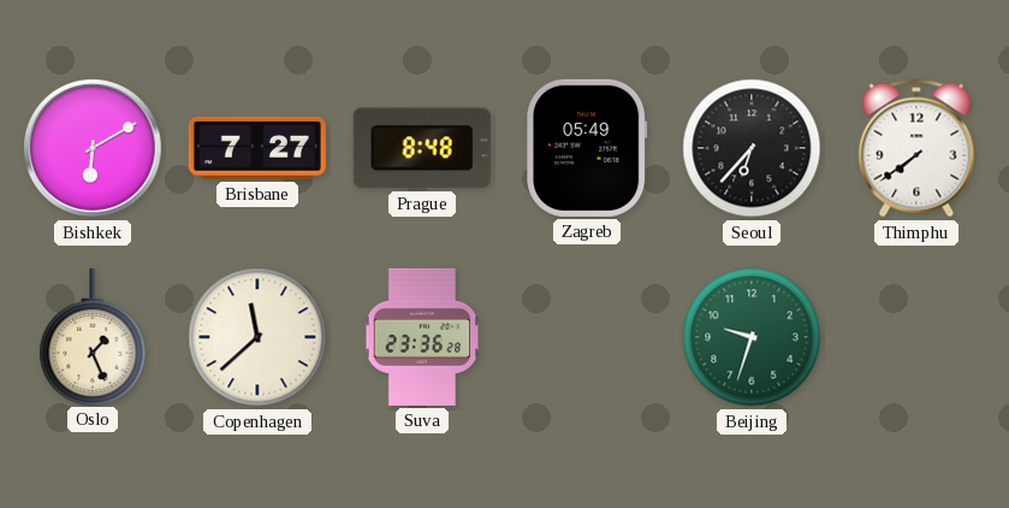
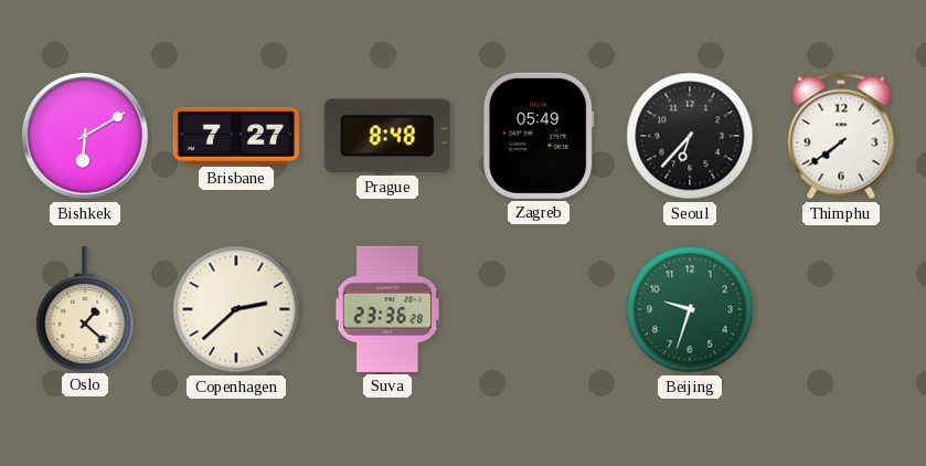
Oslo: 1:26 -> 1:22 (85, 308)
Copenhagen: 11:38 -> 2:38 (236, 309)
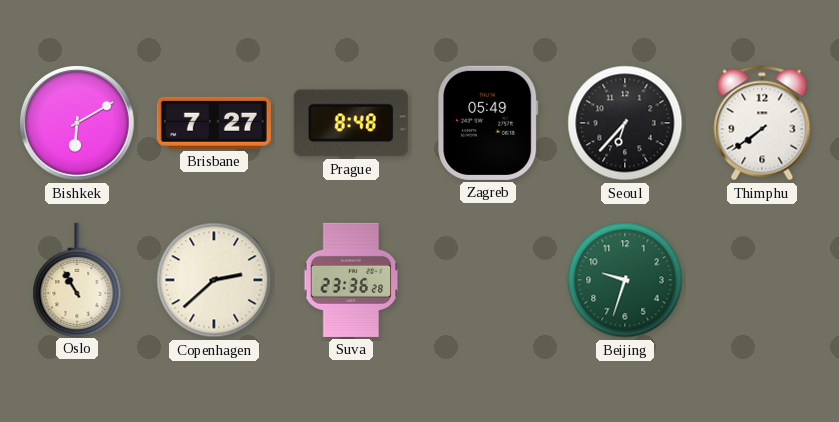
Oslo: 1:22 -> 10:55 (77, 279)
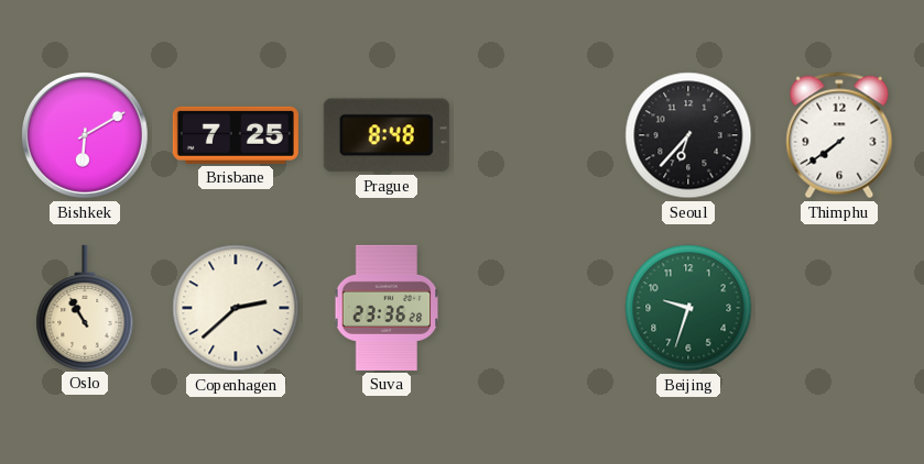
Brisbane: 7:27 -> 7:25 (236, 135)
Zagreb: 05:49 -> none (488, 123)
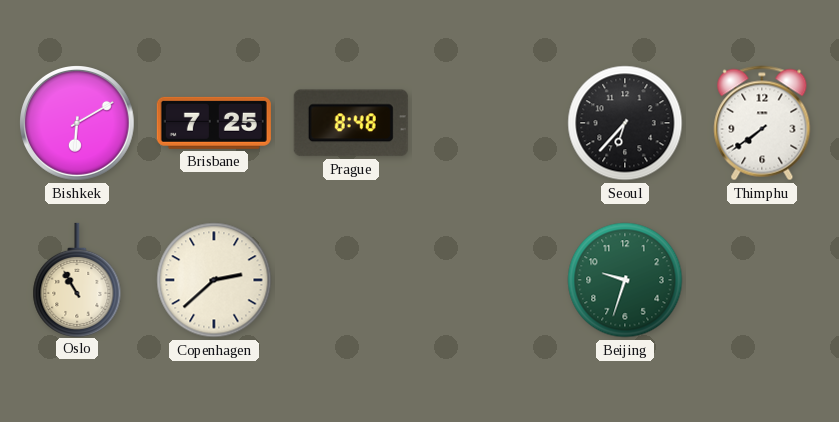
Suva: 23:36 -> none (387, 308)
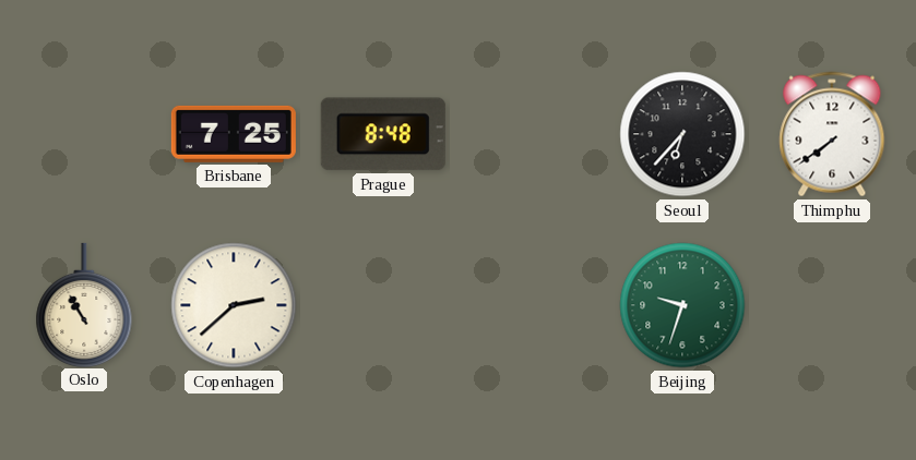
Bishkek: 6:10 -> none (78, 124)
